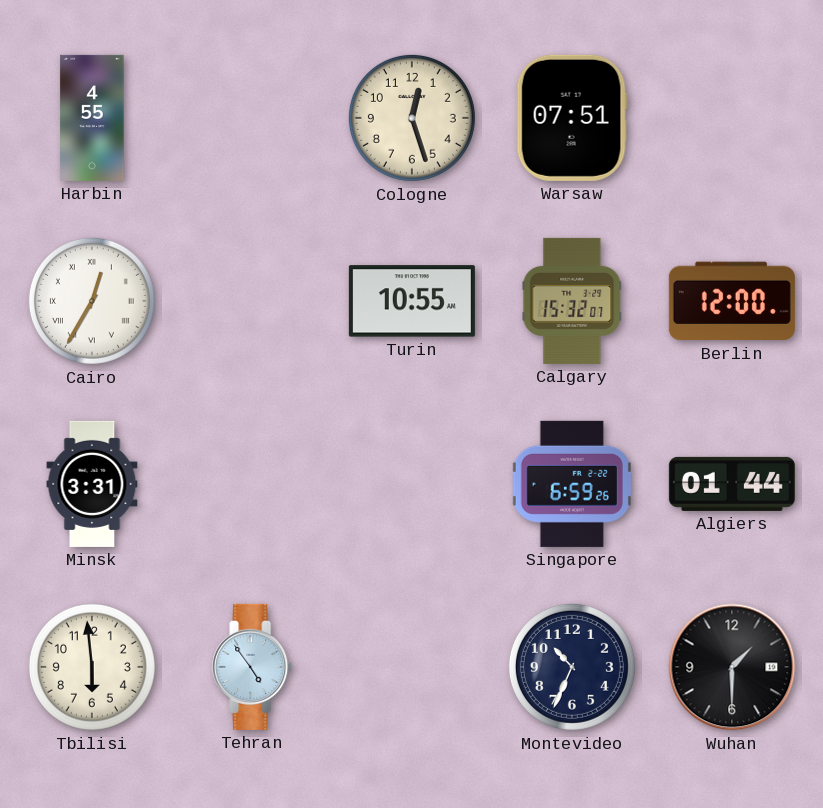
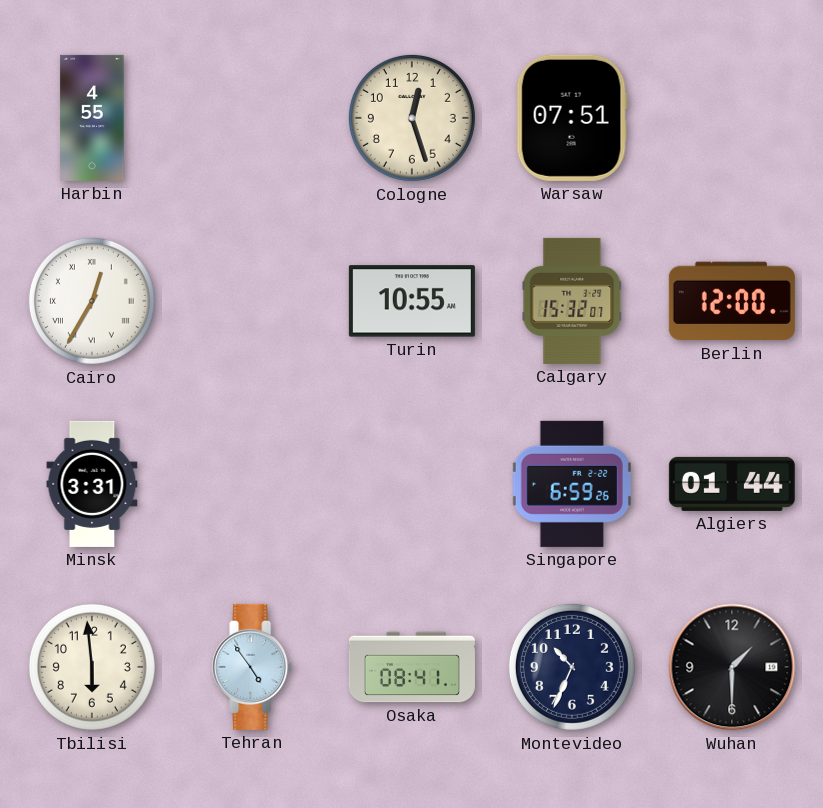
Osaka: none -> 08:41 (412, 667)
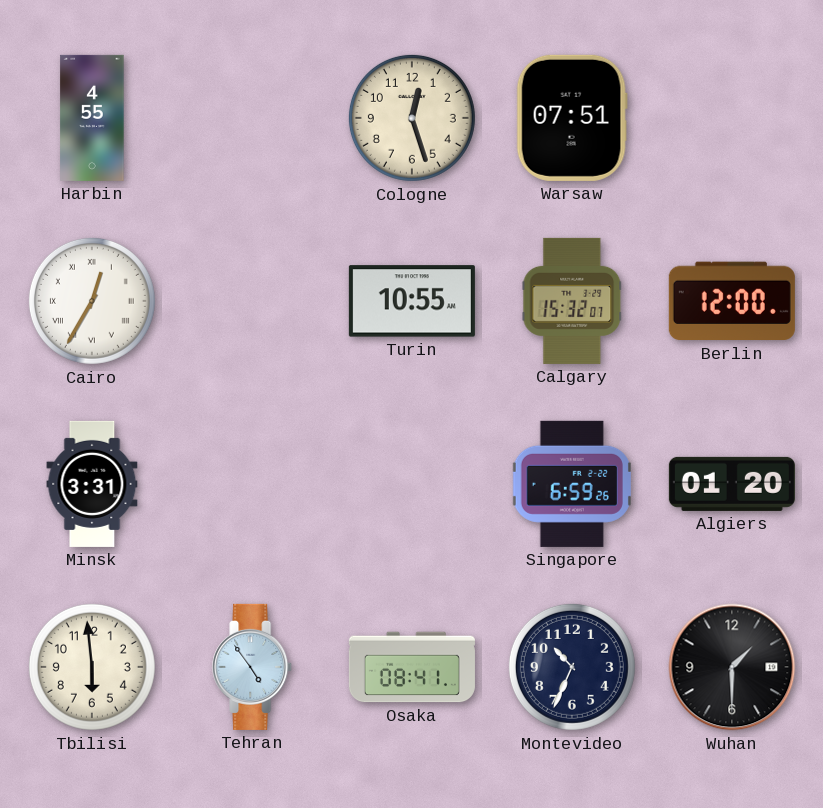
Algiers: 01:44 -> 01:20 (732, 484)
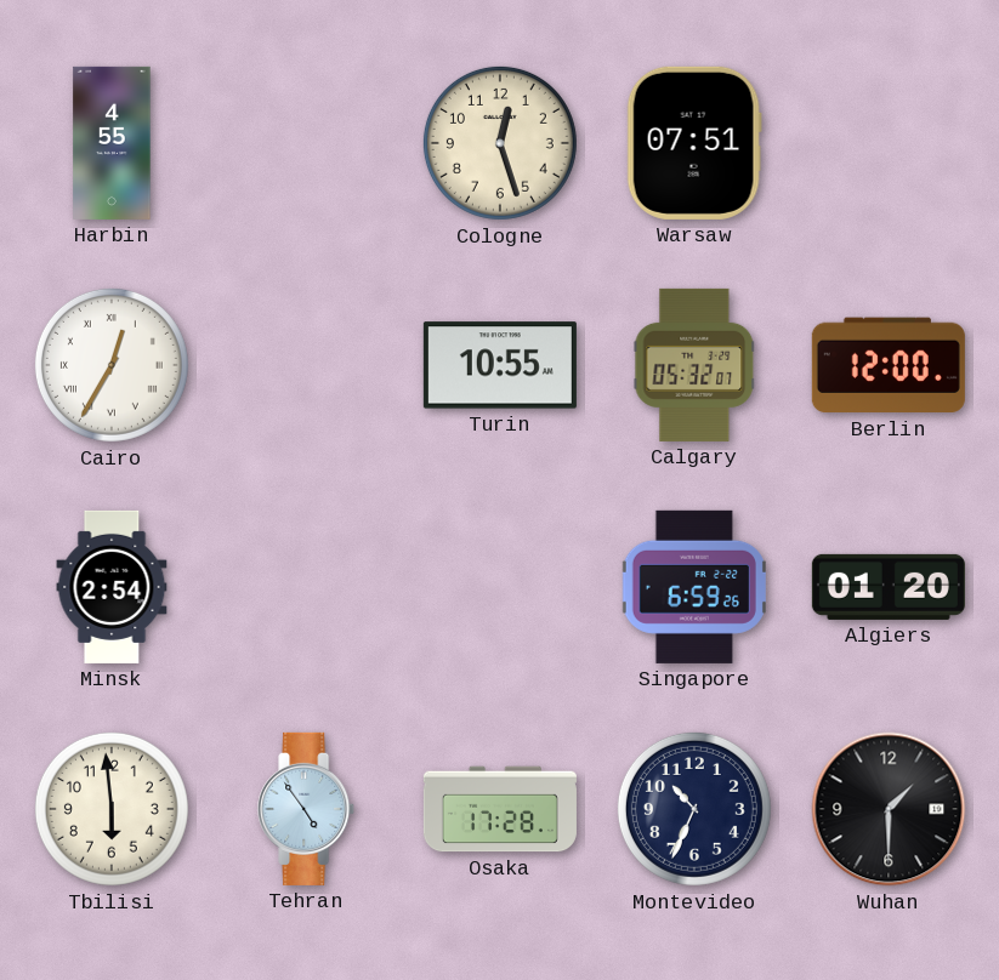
Calgary: 15:32 -> 05:32 (694, 365)
Minsk: 3:31 -> 2:54 (112, 587)
Osaka: 08:41 -> 17:28 (500, 809)
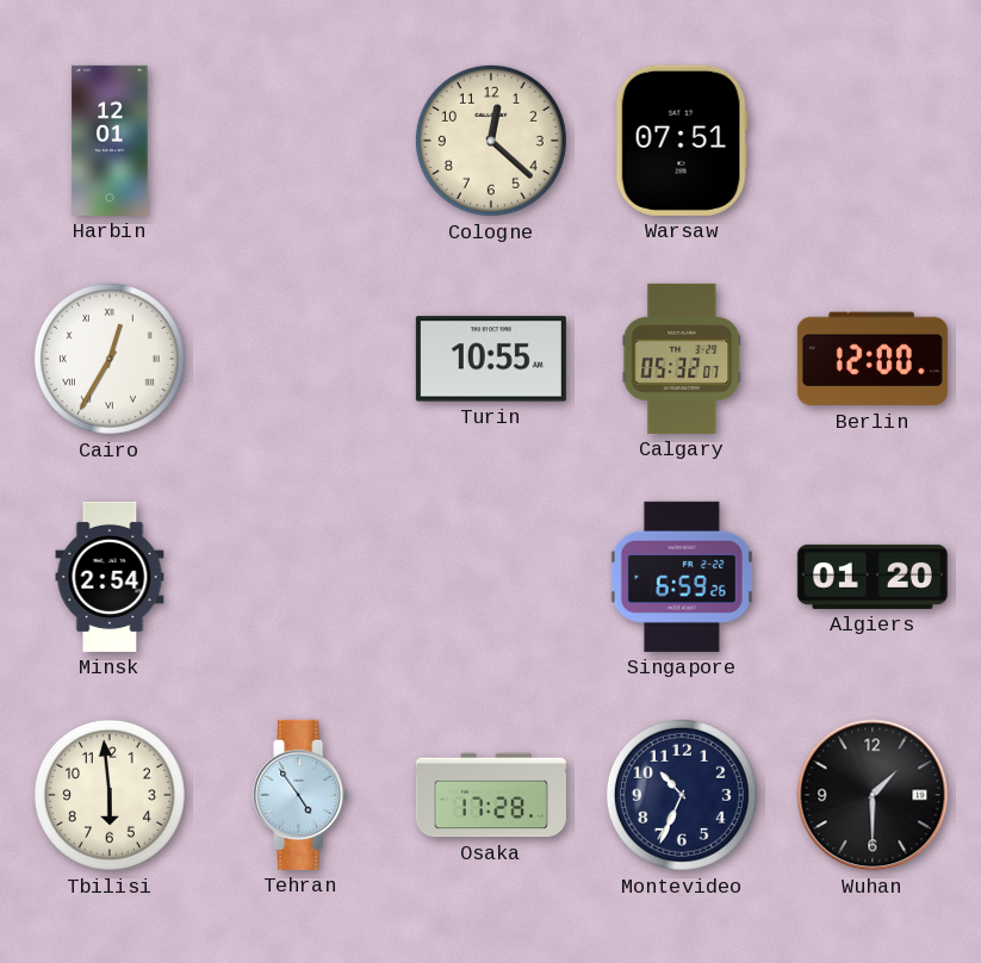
Harbin: 4:55 -> 12:01 (110, 141)
Cologne: 12:27 -> 12:22 (491, 141)
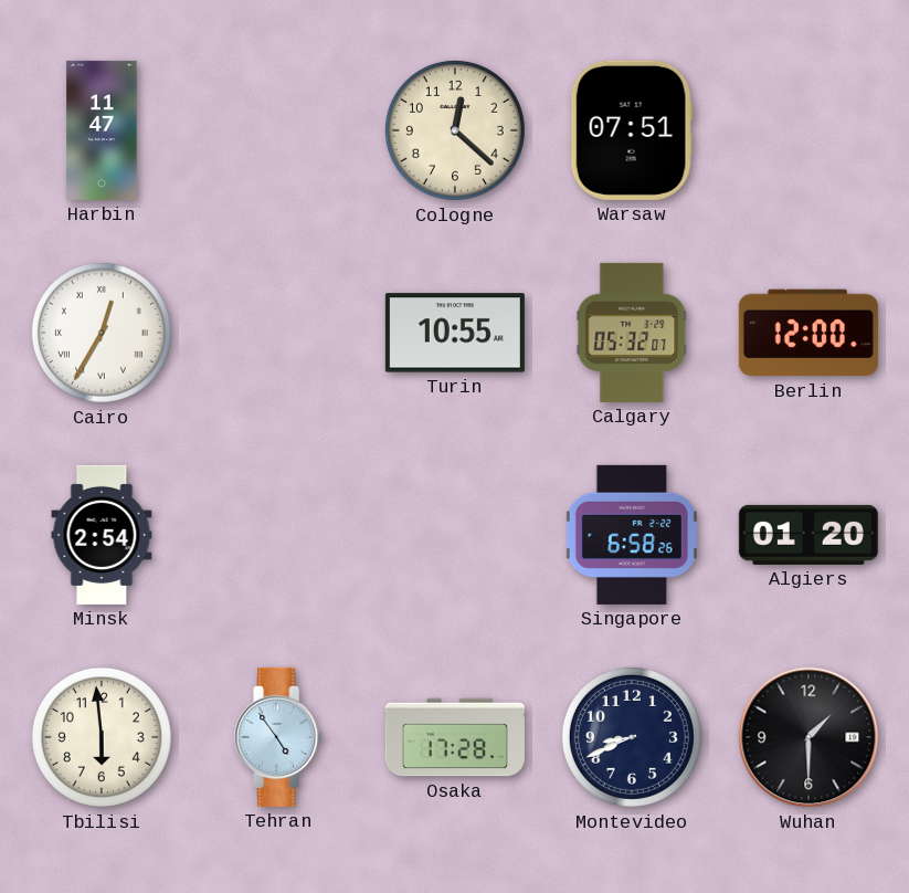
Harbin: 12:01 -> 11:47 (102, 130)
Singapore: 6:59 -> 6:58 (632, 535)
Montevideo: 10:34 -> 8:41 (632, 737)
